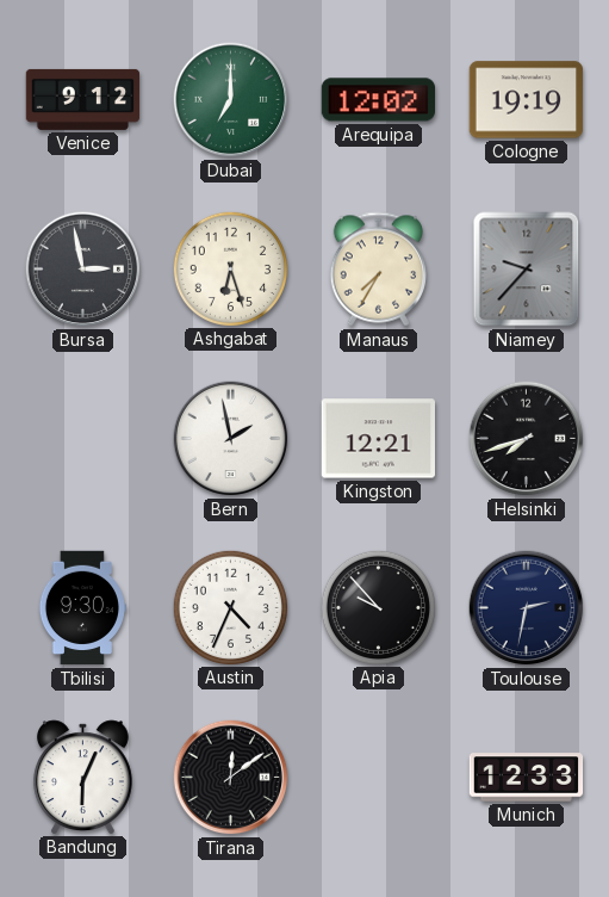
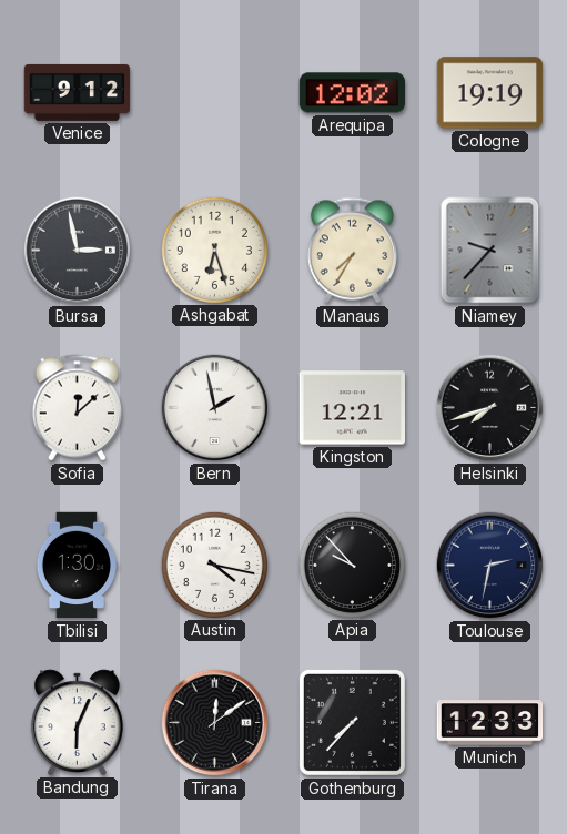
Dubai: 7:00 -> none (231, 100)
Sofia: none -> 12:08 (77, 408)
Tbilisi: 9:30 -> 1:30 (75, 566)
Austin: 4:34 -> 4:17 (214, 565)
Gothenburg: none -> 7:37 (352, 722)
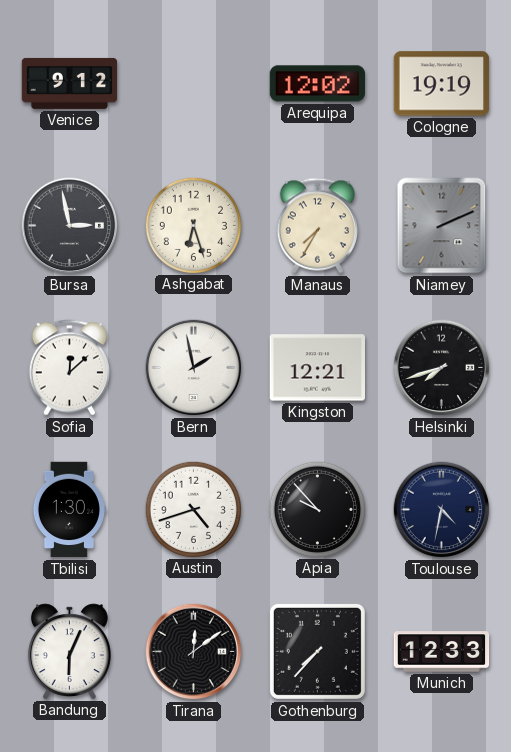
Niamey: 9:37 -> 2:11 (442, 226)
Austin: 4:17 -> 4:42 (193, 509)
Toulouse: 2:32 -> 4:32 (442, 510)
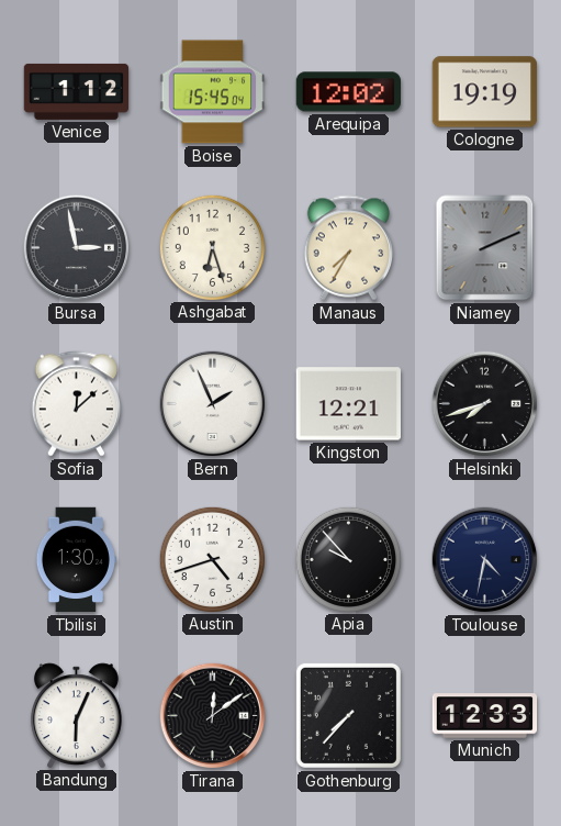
Venice: 9:12 -> 1:12 (77, 91)
Boise: none -> 15:45 (213, 92)
Bern: 1:58 -> 1:56 (213, 404)
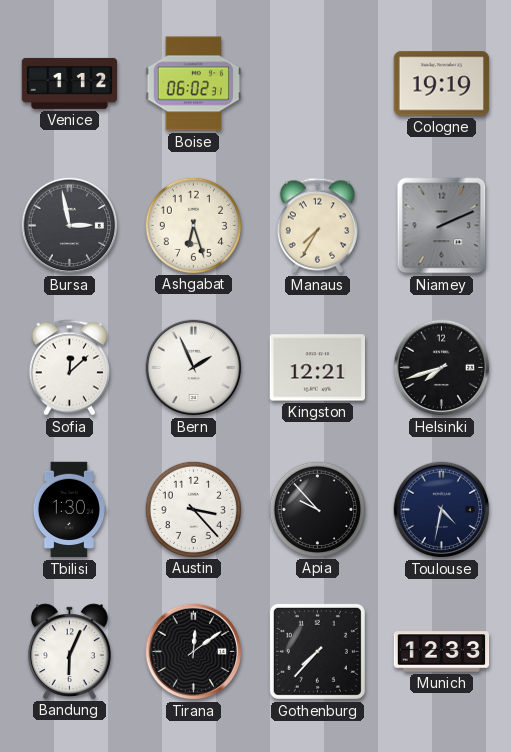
Boise: 15:45 -> 06:02 (194, 84)
Arequipa: 12:02 -> none (348, 92)
Austin: 4:42 -> 3:23 (193, 509)
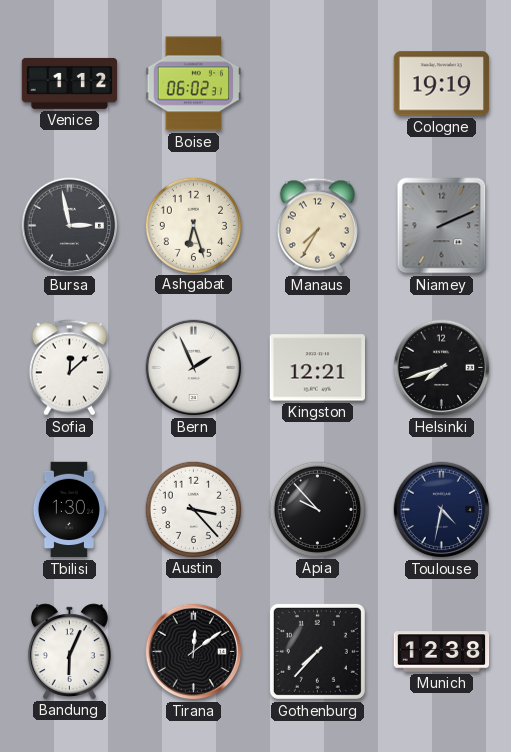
Munich: 12:33 -> 12:38 (442, 652)
